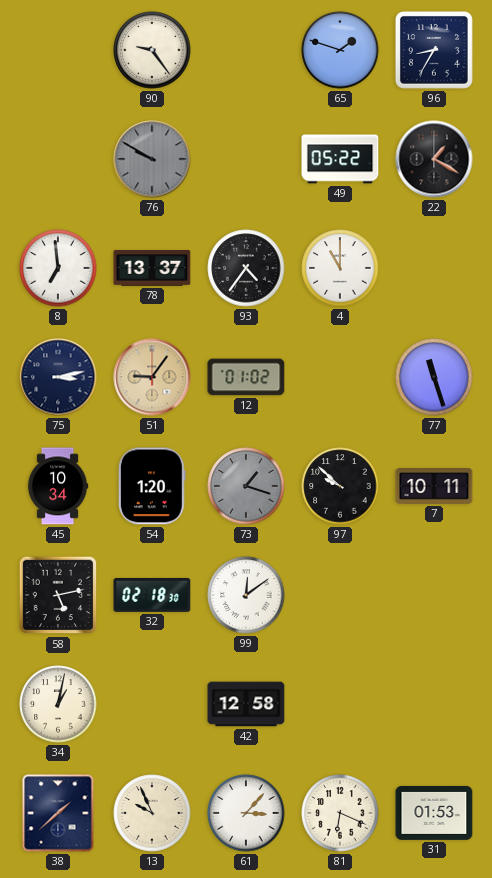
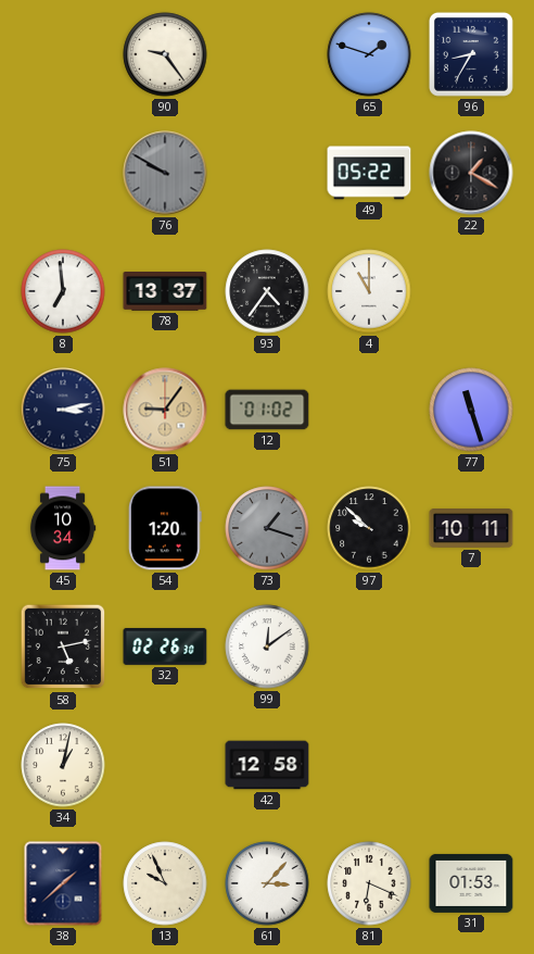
32: 02:18 -> 02:26 (165, 647)
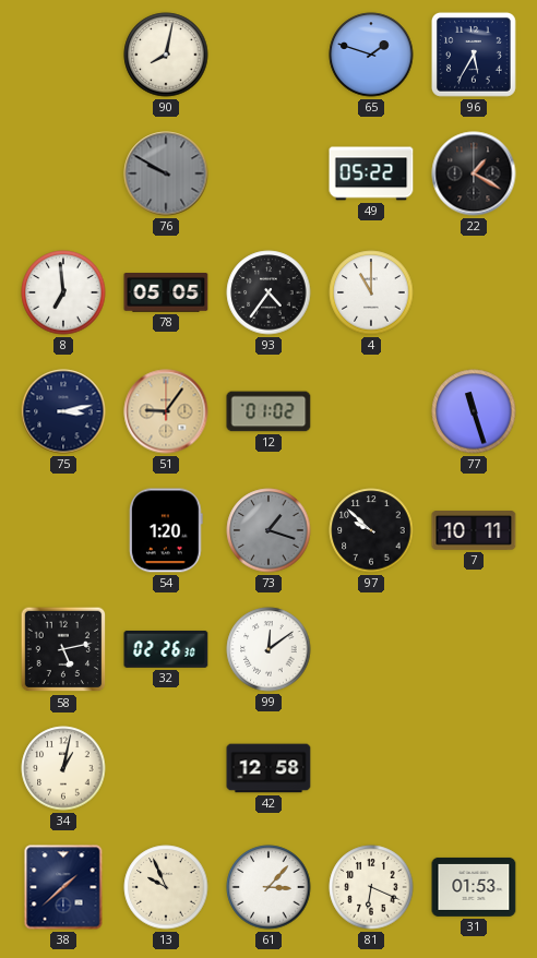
90: 9:24 -> 8:02 (166, 55)
96: 8:35 -> 5:35 (474, 55)
78: 13:37 -> 05:05 (166, 292)
45: 10:34 -> none (63, 528)
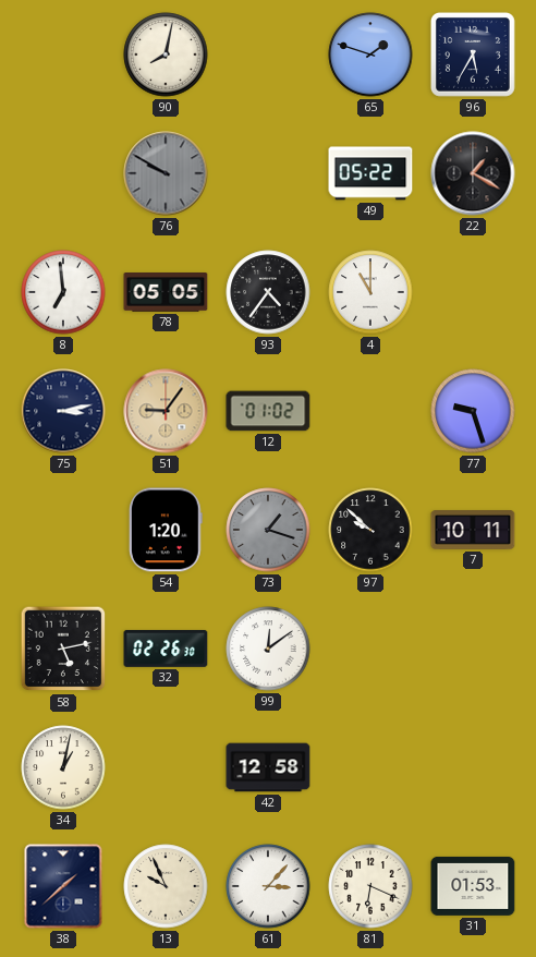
77: 11:27 -> 9:27 (473, 411)
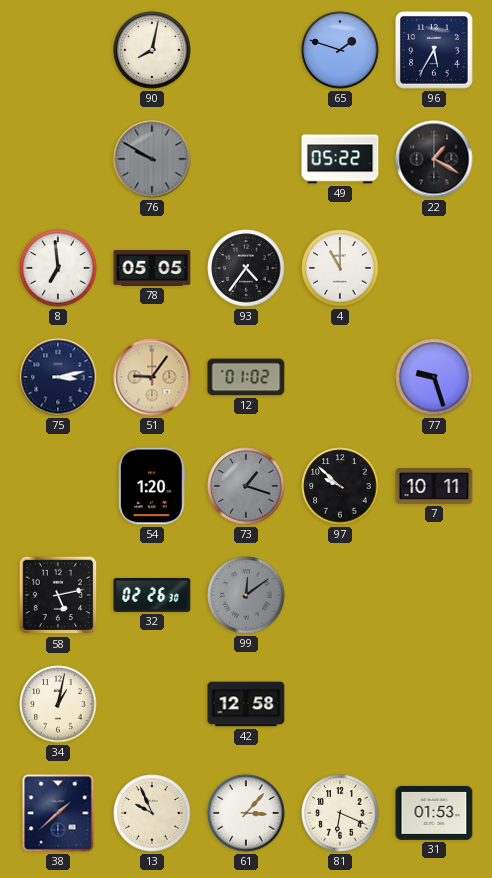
99 dial: white -> grey (246, 595)
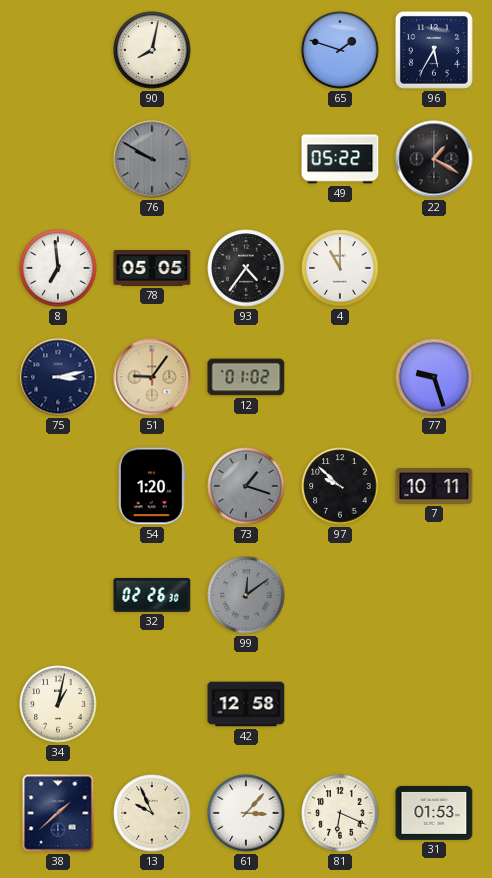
58: 5:13 -> none (58, 595)
